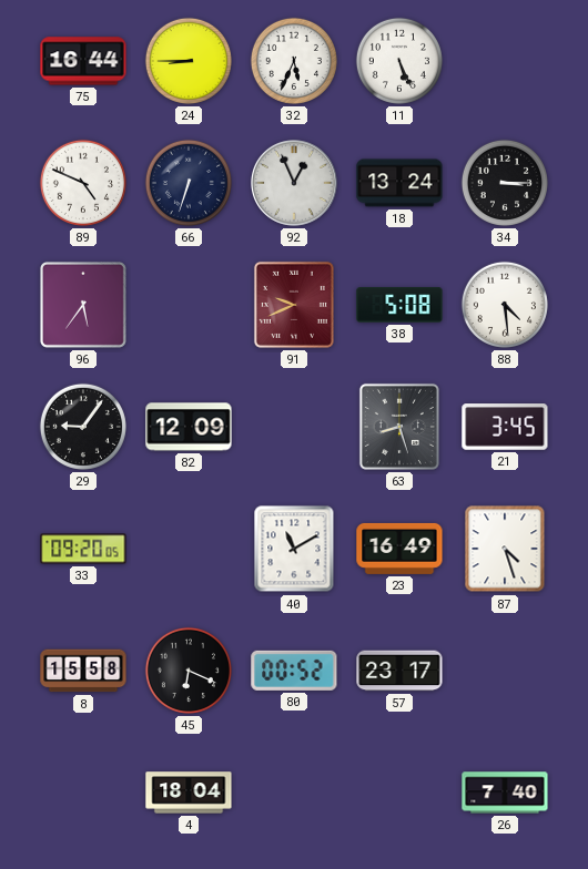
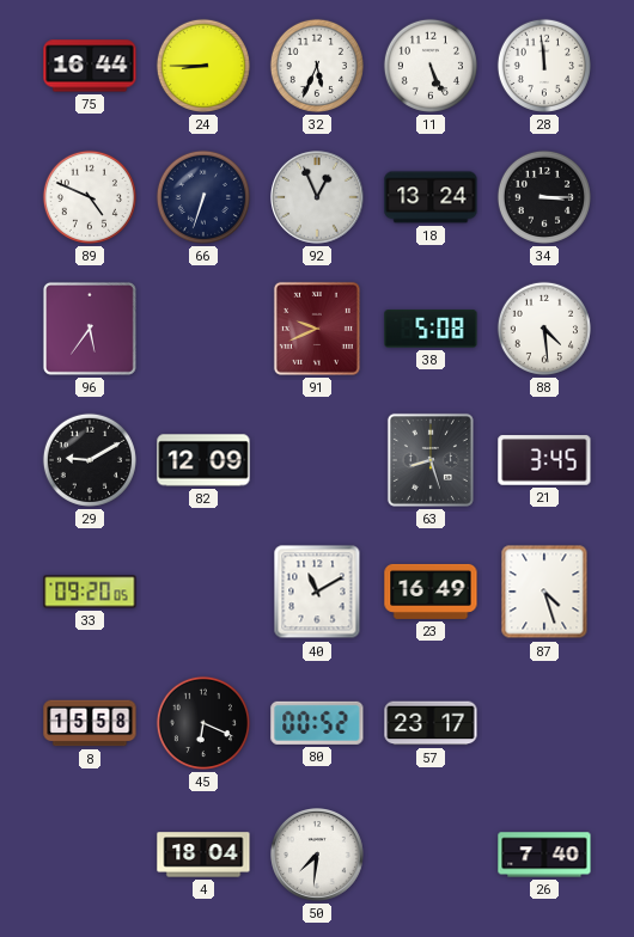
28: none -> 11:59 (544, 66)
29: 9:06 -> 9:10 (90, 460)
50: none -> 7:31 (318, 856)
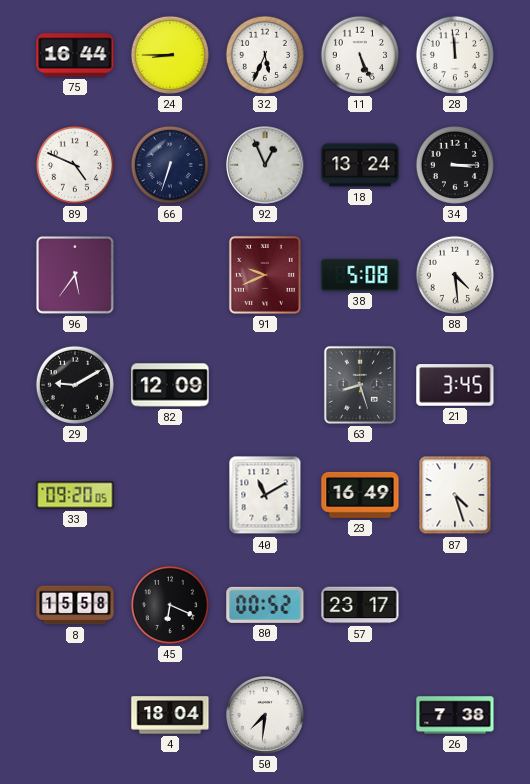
26: 7:40 -> 7:38 (455, 715)
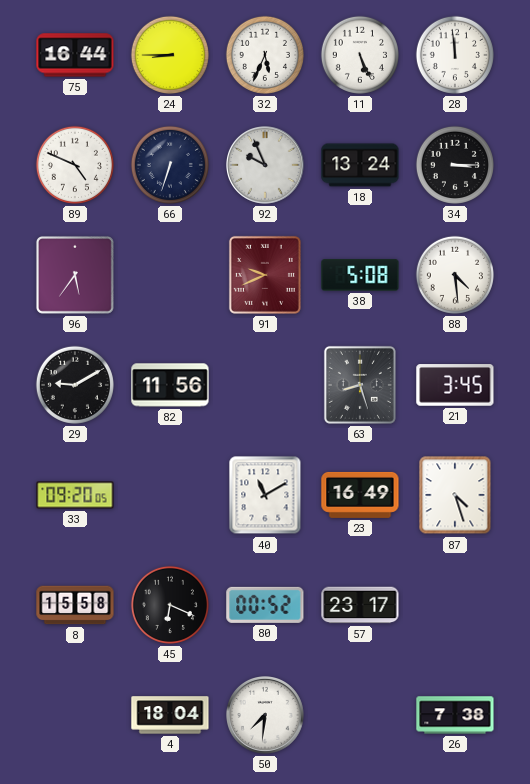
92: 12:56 -> 9:56 (266, 166)
82: 12:09 -> 11:56 (170, 385)
